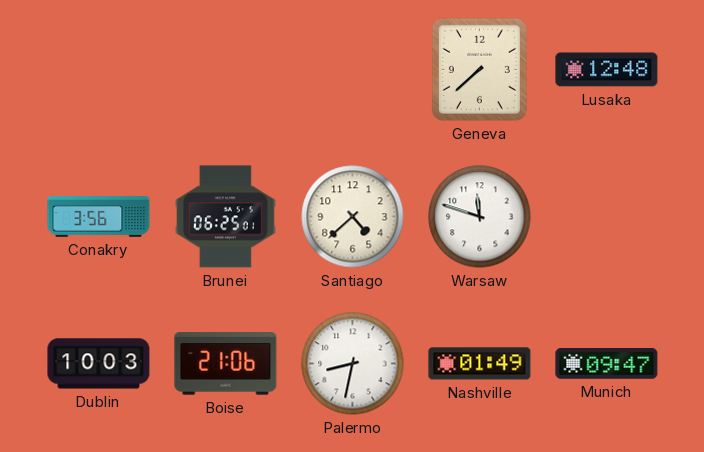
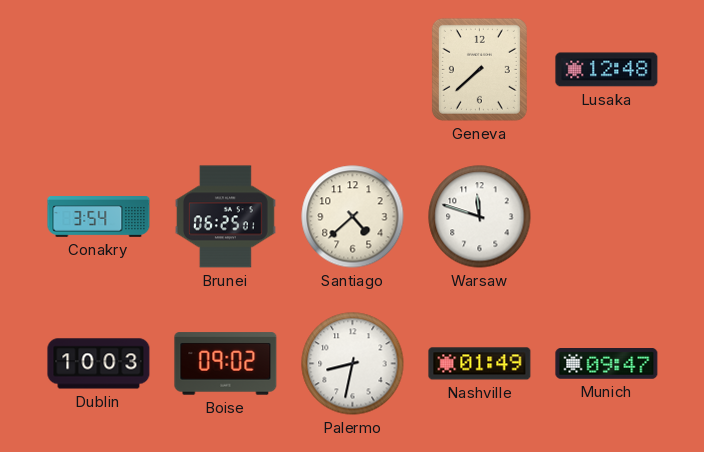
Conakry: 3:56 -> 3:54 (99, 217)
Boise: 21:06 -> 09:02 (226, 364)
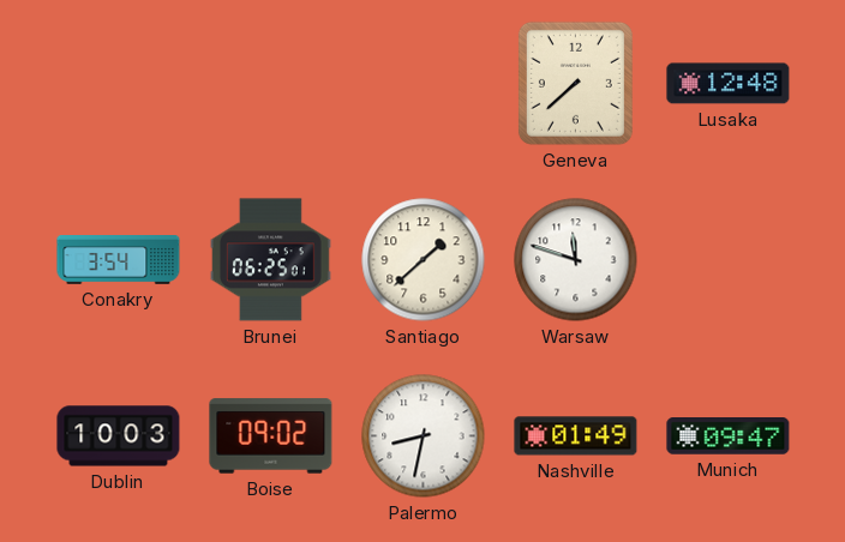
Santiago: 4:38 -> 1:38 (424, 260)
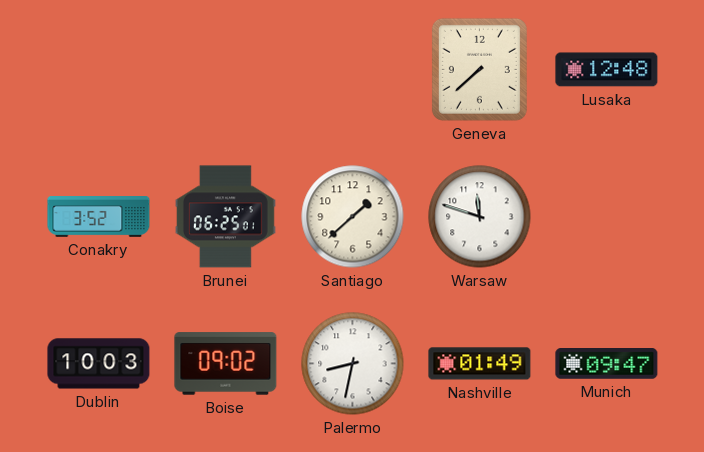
Conakry: 3:54 -> 3:52 (99, 217)
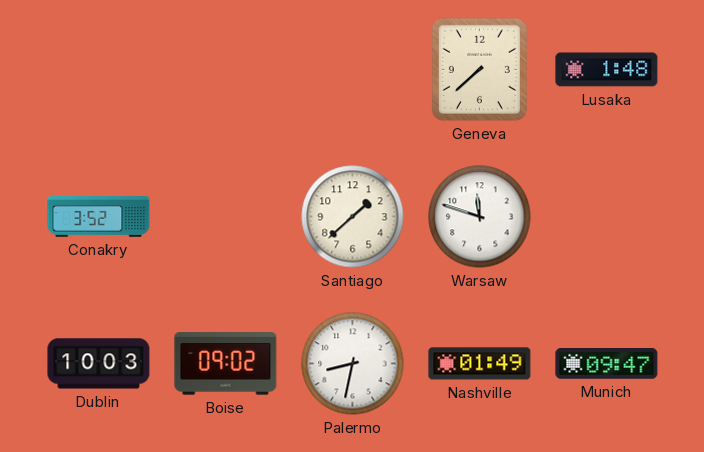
Lusaka: 12:48 -> 1:48 (607, 70)
Brunei: 06:25 -> none (225, 217)
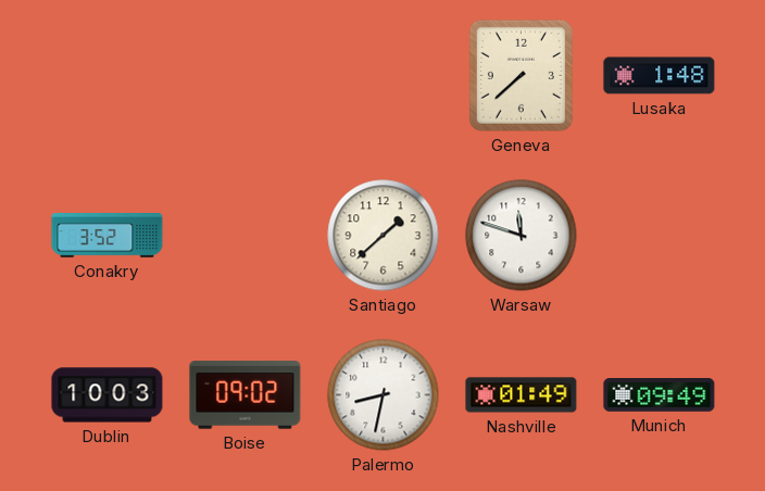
Munich: 09:47 -> 09:49 (660, 395)
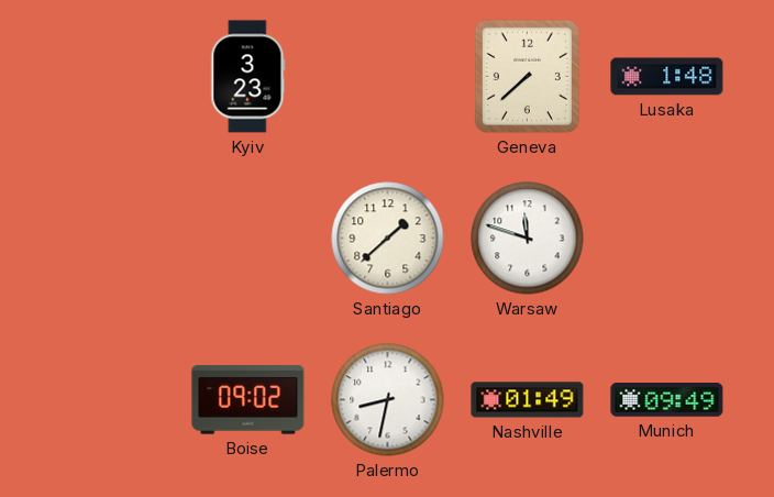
Kyiv: none -> 3:23 (248, 77)
Conakry: 3:52 -> none (108, 236)
Dublin: 10:03 -> none (108, 395)
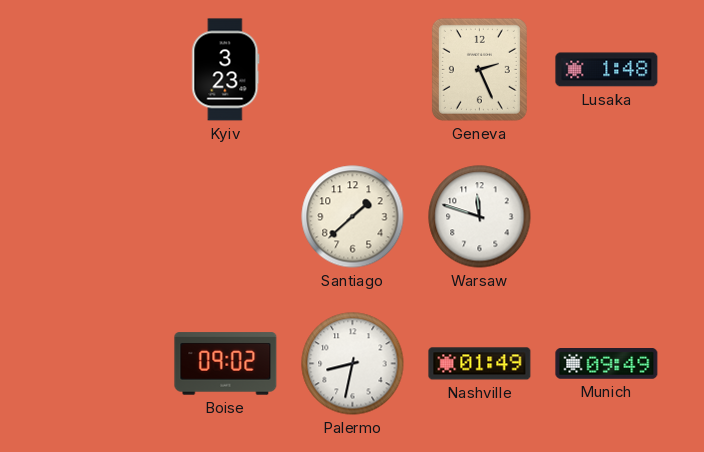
Geneva: 7:38 -> 2:26 (479, 69)
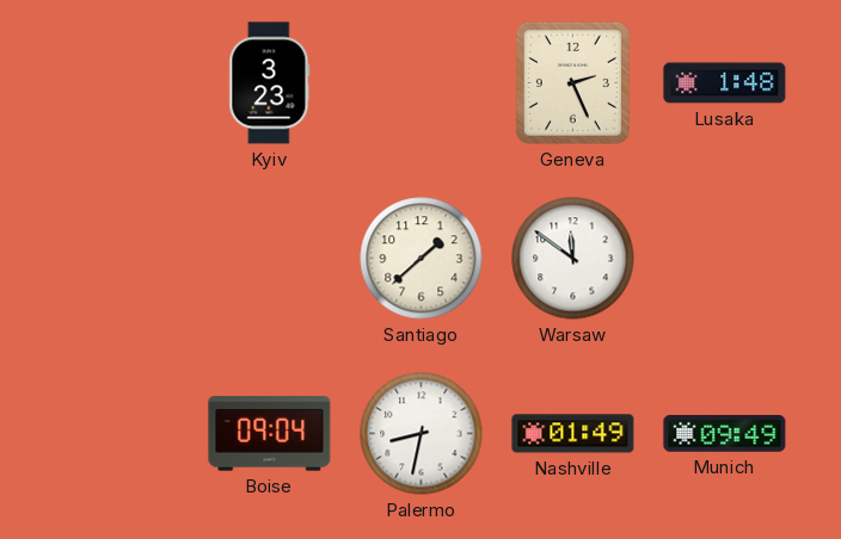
Warsaw: 11:48 -> 11:51 (573, 259)
Boise: 09:02 -> 09:04 (270, 434)
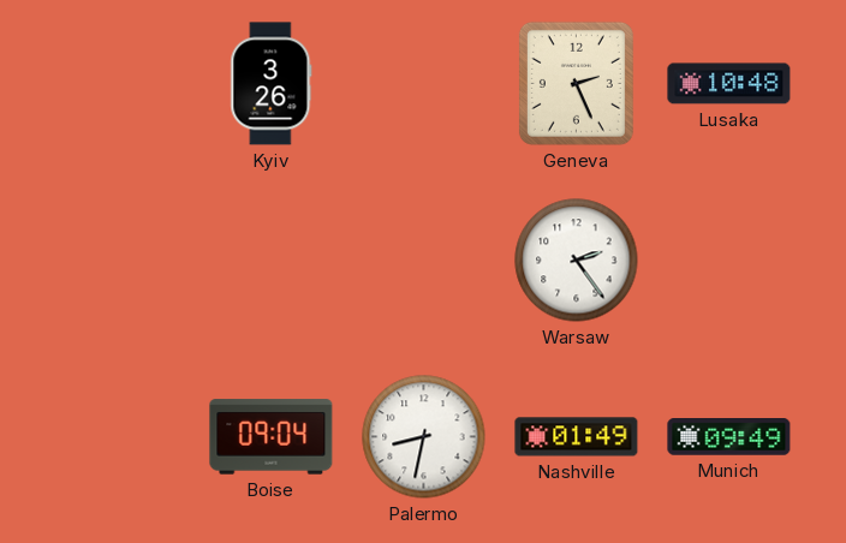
Kyiv: 3:23 -> 3:26 (272, 84)
Lusaka: 1:48 -> 10:48 (729, 84)
Santiago: 1:38 -> none (422, 259)
Warsaw: 11:51 -> 2:24 (577, 261)
